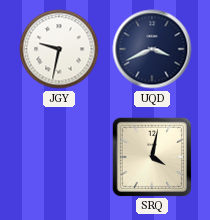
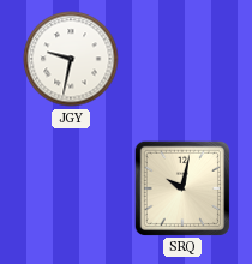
UQD: 3:41 -> none (152, 49)
SRQ: 4:02 -> 10:02 (181, 187)
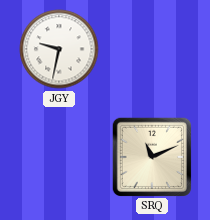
SRQ: 10:02 -> 11:11 (151, 156)
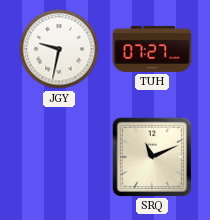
TUH: none -> 07:27 (152, 49)
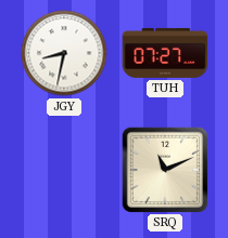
JGY: 9:32 -> 8:32 (64, 53)
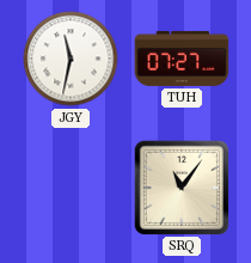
JGY: 8:32 -> 11:32 (71, 59)
SRQ: 11:11 -> 11:06 (180, 186)
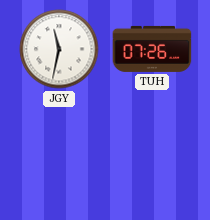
TUH: 07:27 -> 07:26 (152, 49)
SRQ: 11:06 -> none (180, 186)
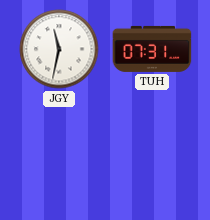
TUH: 07:26 -> 07:31 (152, 49)
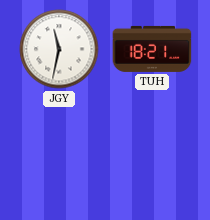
TUH: 07:31 -> 18:21 (152, 49)
